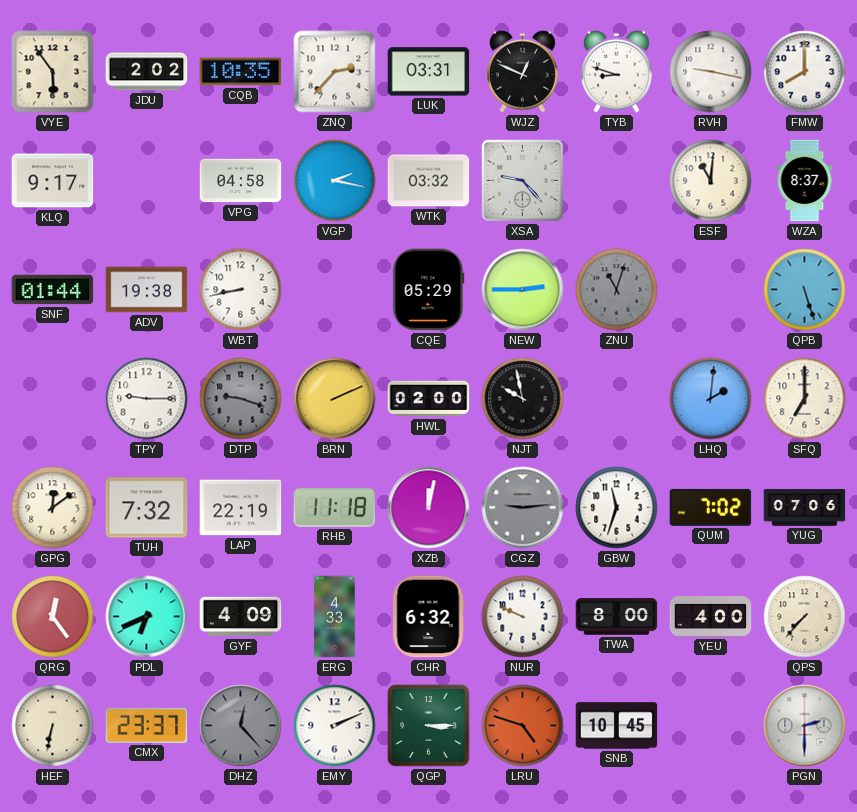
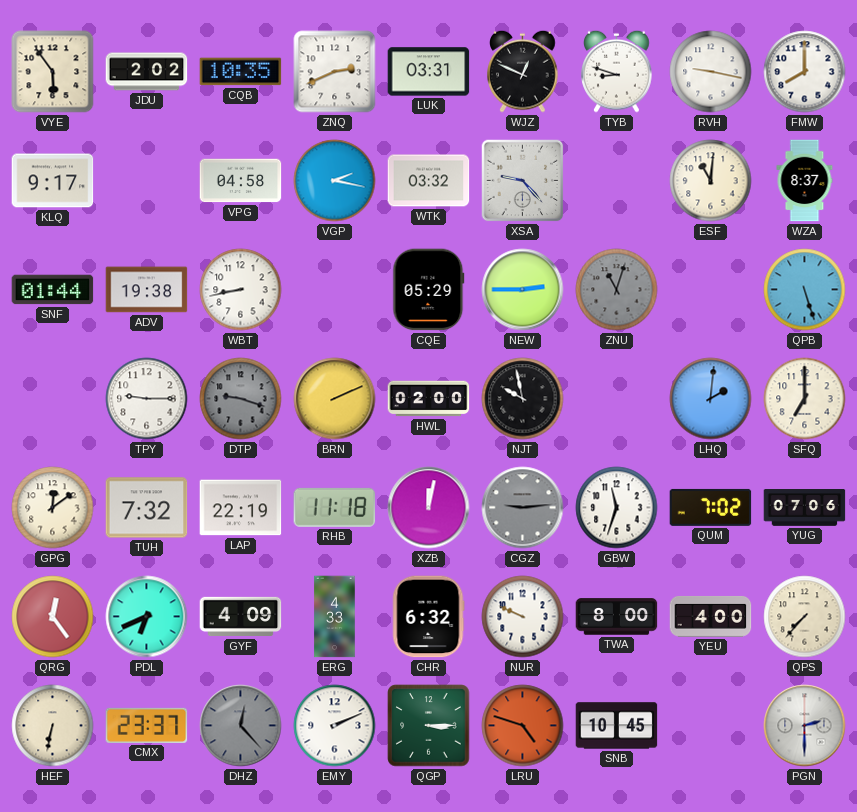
ZNQ: 2:37 -> 2:41 (335, 72)
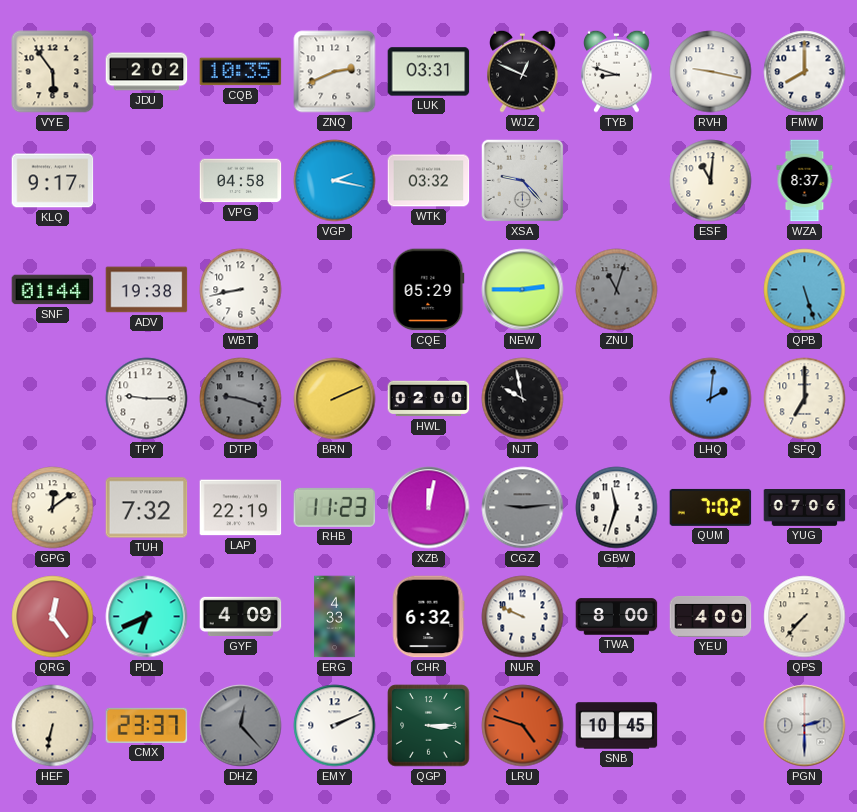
RHB: 11:18 -> 11:23 (335, 507)
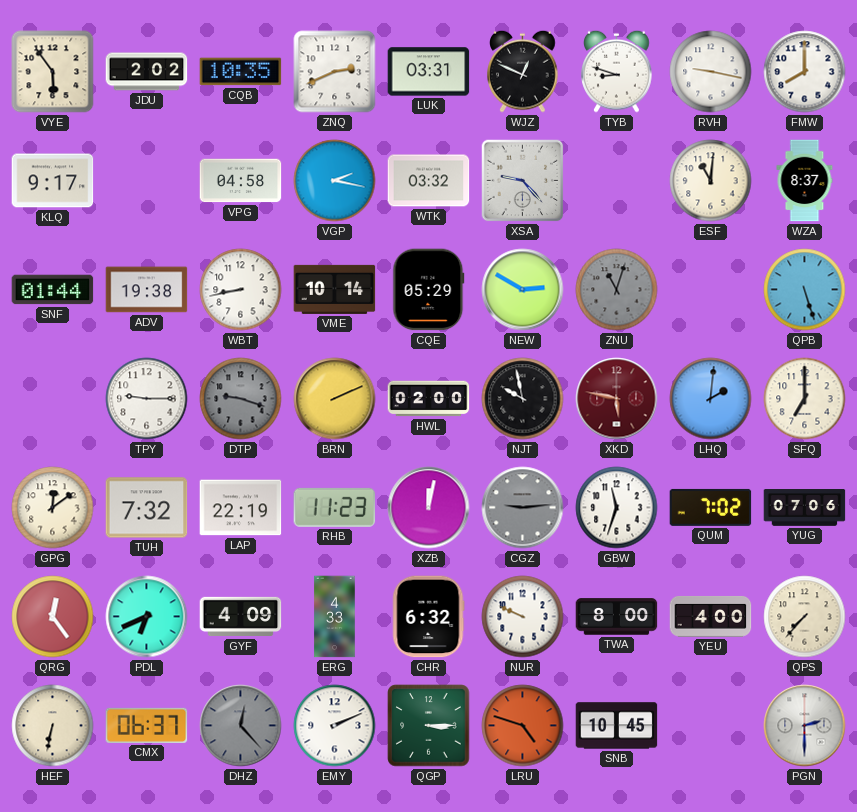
VME: none -> 10:14 (335, 289)
NEW: 2:45 -> 2:50 (523, 290)
XKD: none -> 5:47 (617, 399)
CMX: 23:37 -> 06:37 (147, 725)
